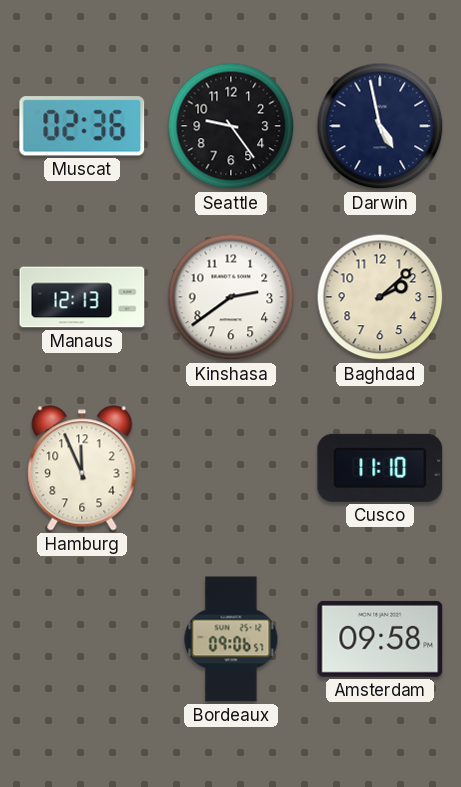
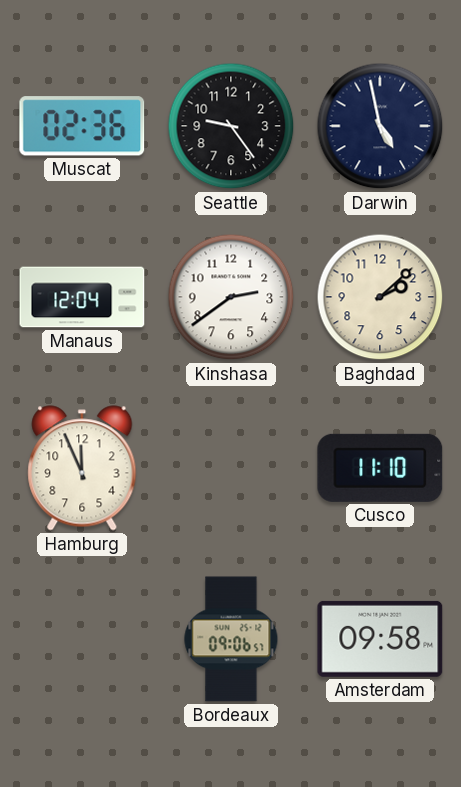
Manaus: 12:13 -> 12:04 (82, 297)
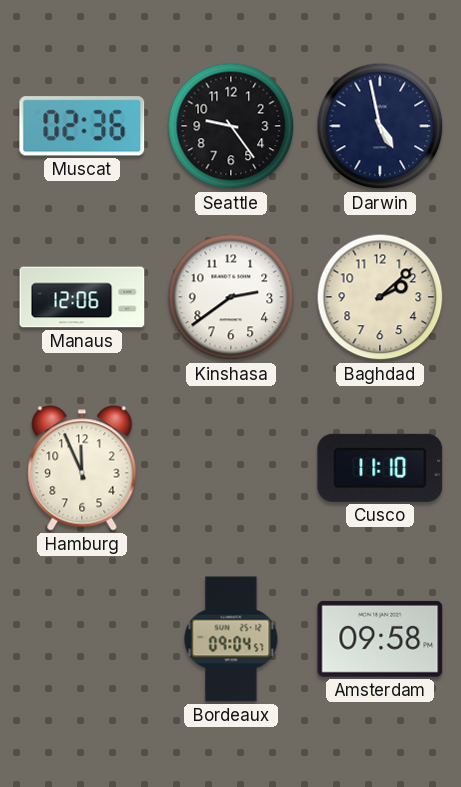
Manaus: 12:04 -> 12:06 (82, 297)
Bordeaux: 09:06 -> 09:04 (231, 639)
